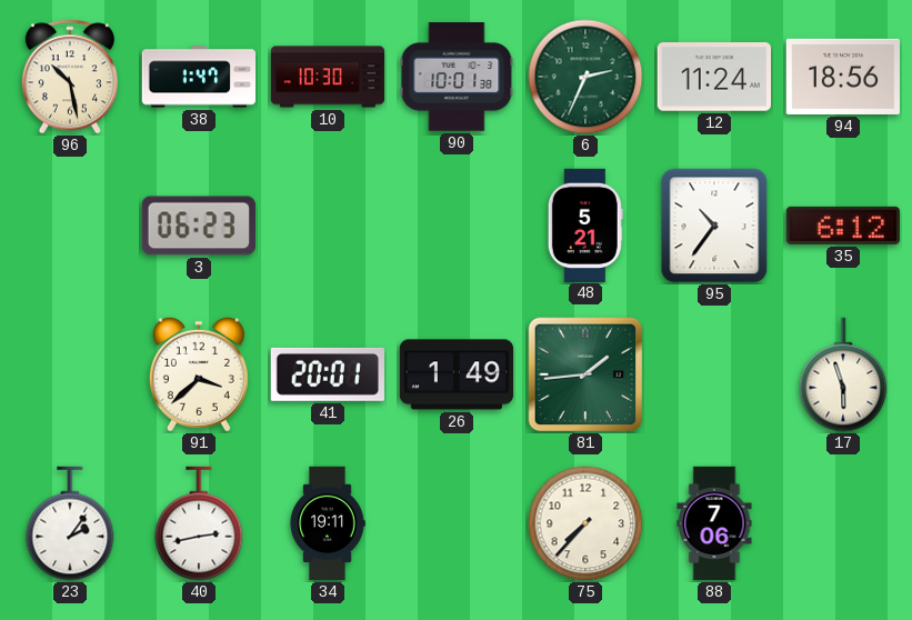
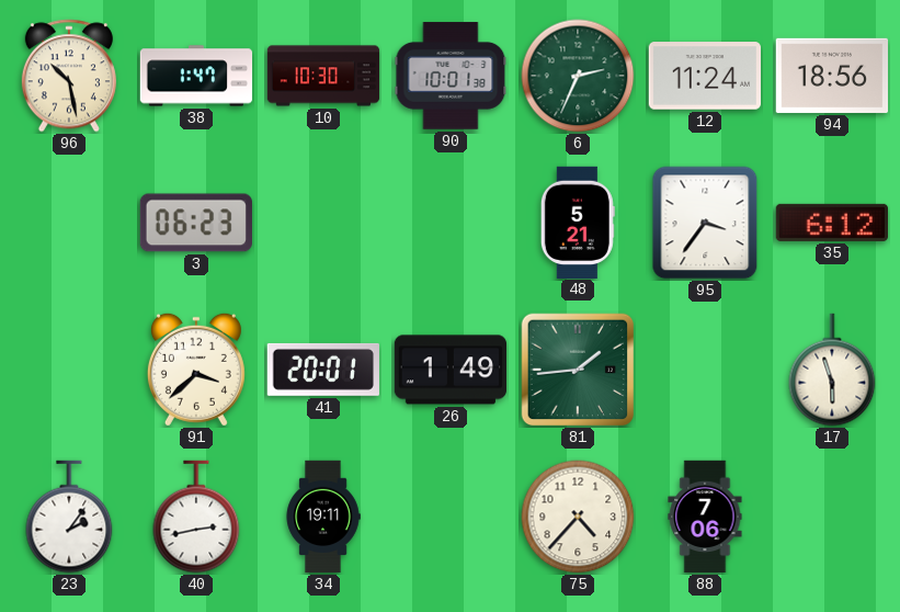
95: 10:36 -> 3:36 (705, 223)
75: 7:37 -> 4:37 (578, 517)
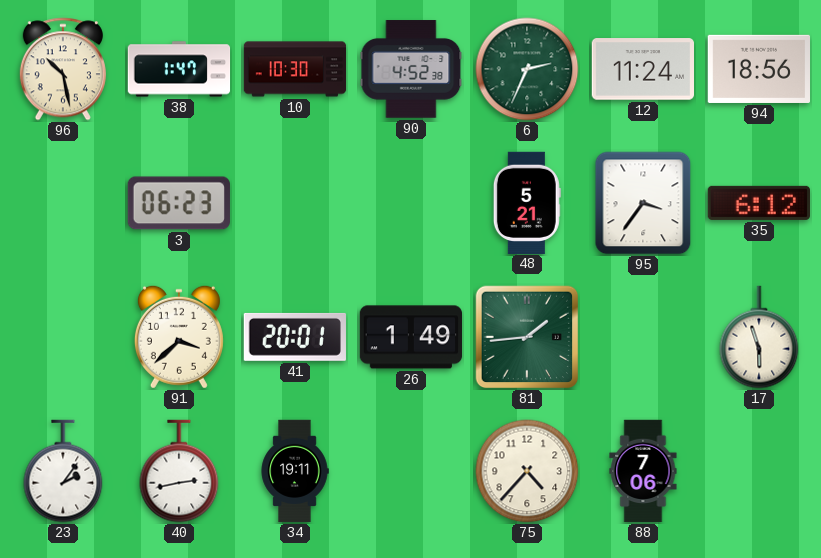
90: 10:01 -> 4:52 (411, 69)
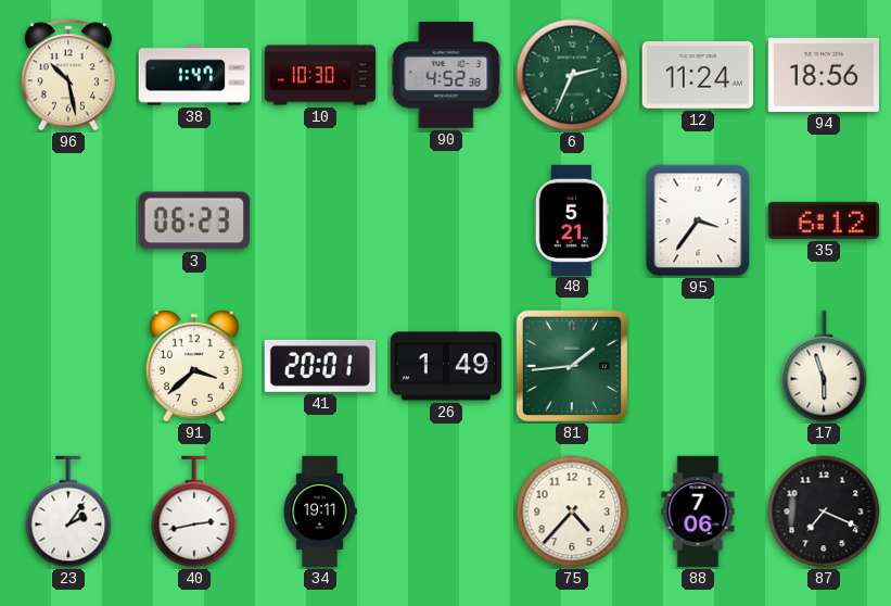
87: none -> 7:19 (824, 512)
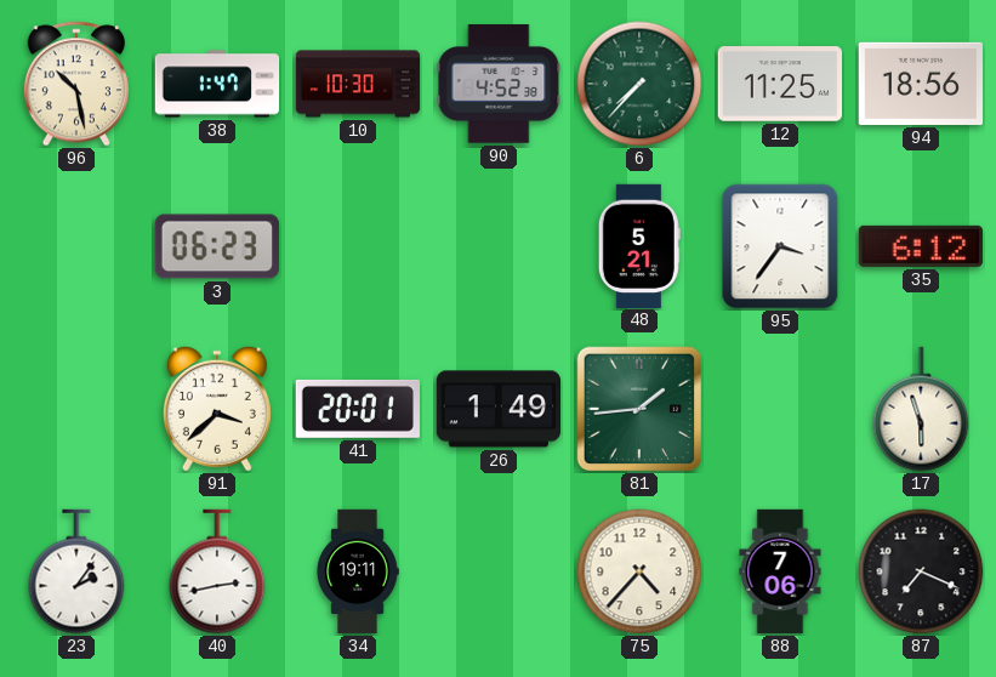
6: 2:34 -> 7:37 (639, 84)
12: 11:24 -> 11:25 (779, 84)
